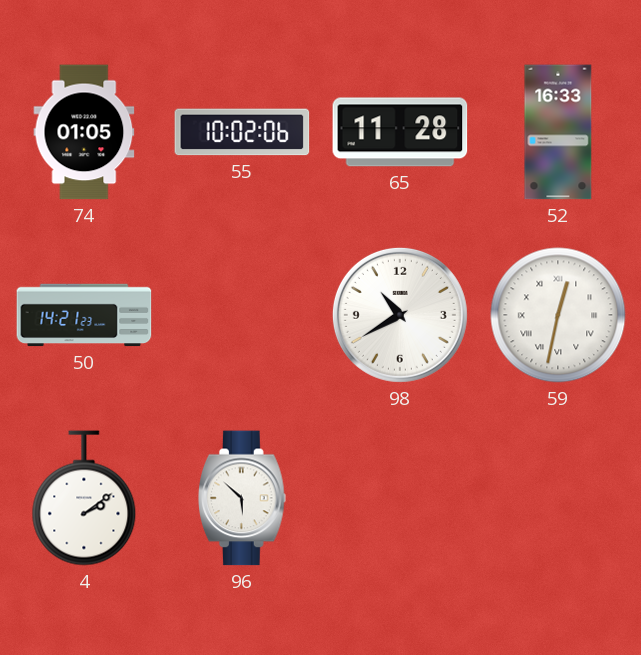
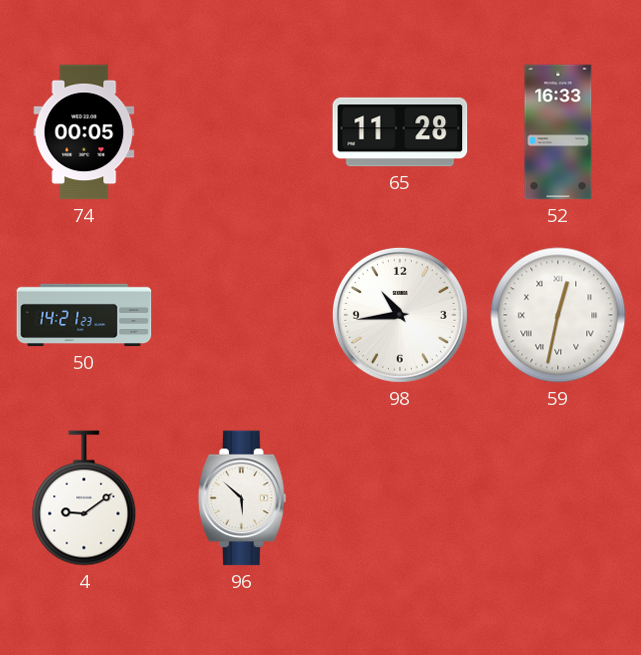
74: 01:05 -> 00:05 (84, 132)
55: 10:02 -> none (242, 132)
98: 10:40 -> 10:44 (400, 315)
4: 2:09 -> 9:09 (84, 498)
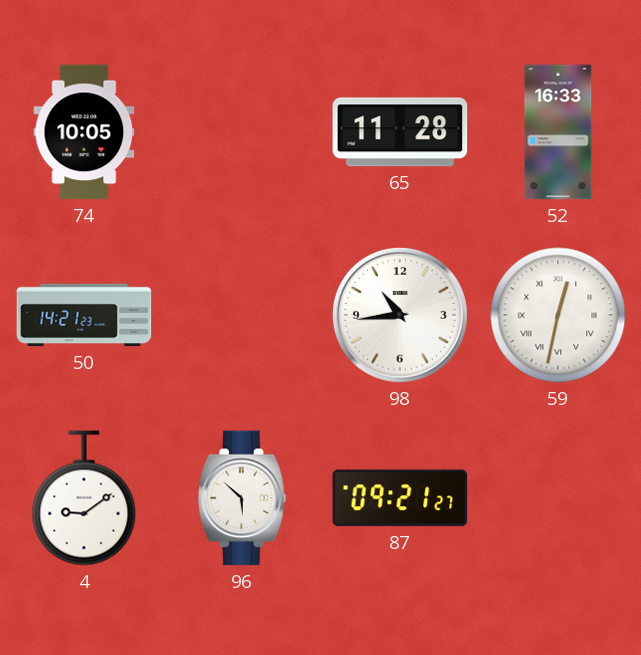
74: 00:05 -> 10:05 (84, 132)
87: none -> 09:21 (400, 498)
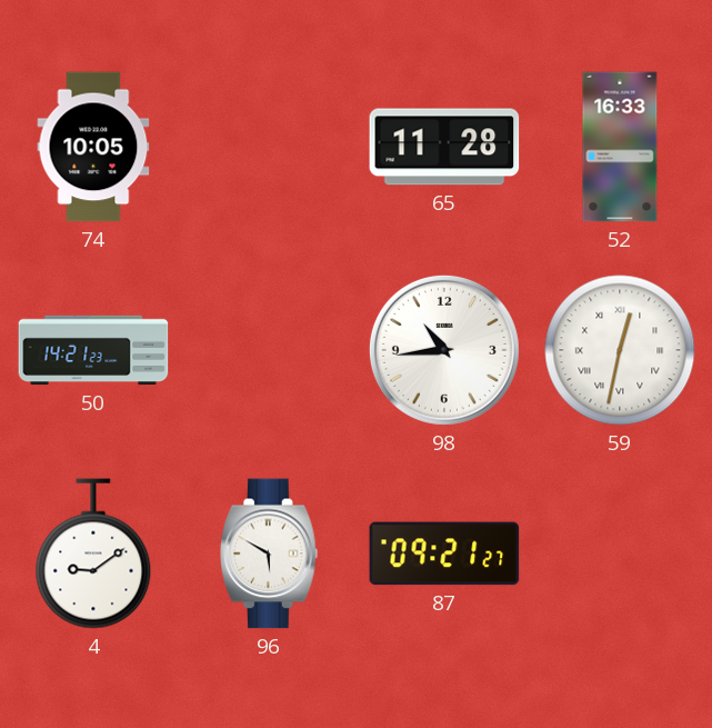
96: 5:52 -> 5:50 (270, 554)
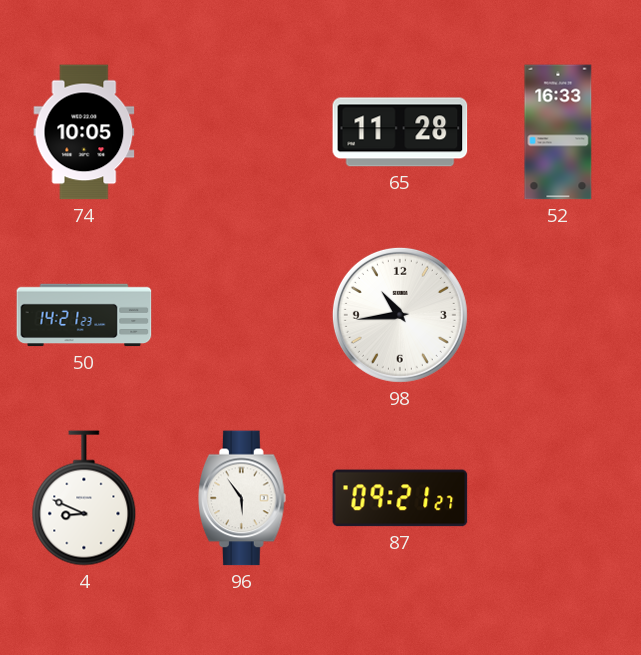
59: 12:32 -> none (620, 350)
4: 9:09 -> 8:49 (84, 498)
96: 5:50 -> 5:54 (243, 498)
